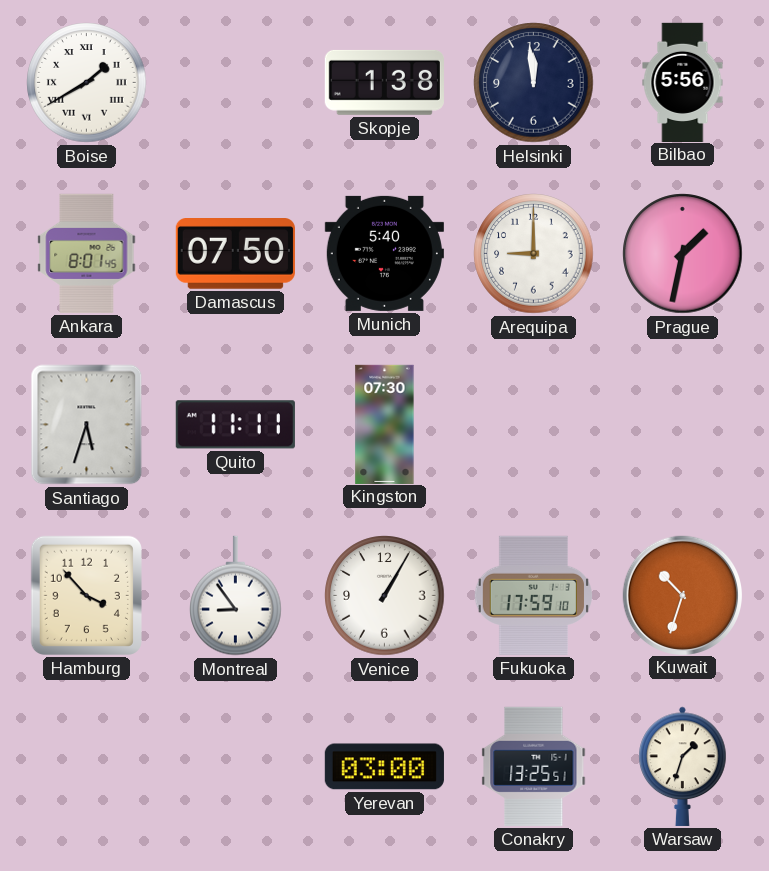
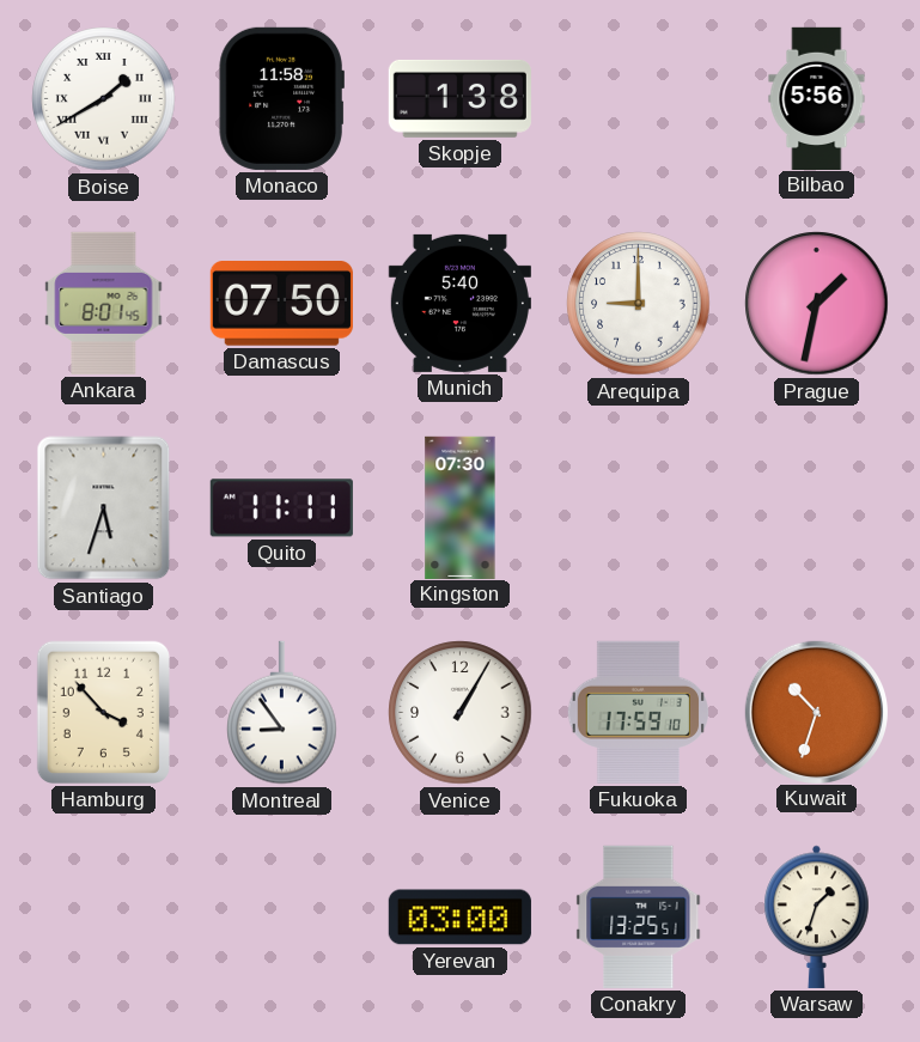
Monaco: none -> 11:58 (281, 98)
Helsinki: 11:59 -> none (534, 83)
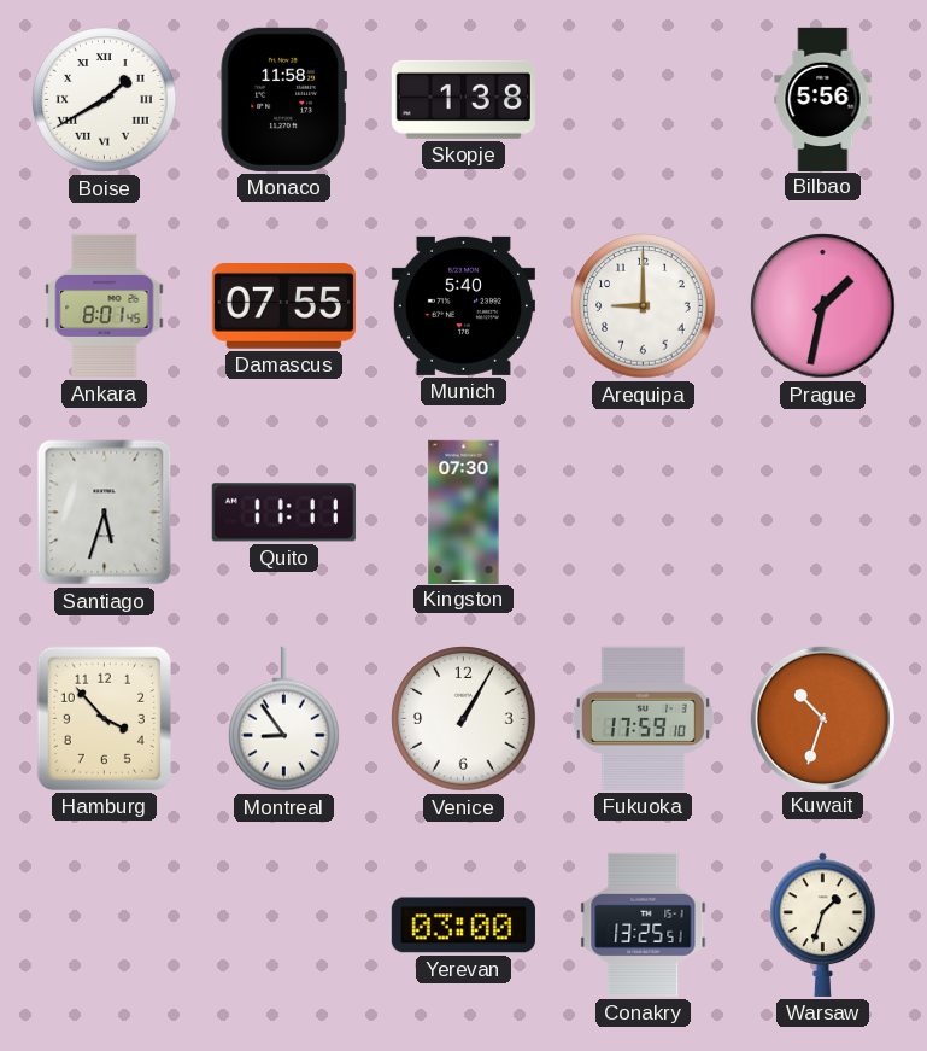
Damascus: 07:50 -> 07:55 (283, 306)
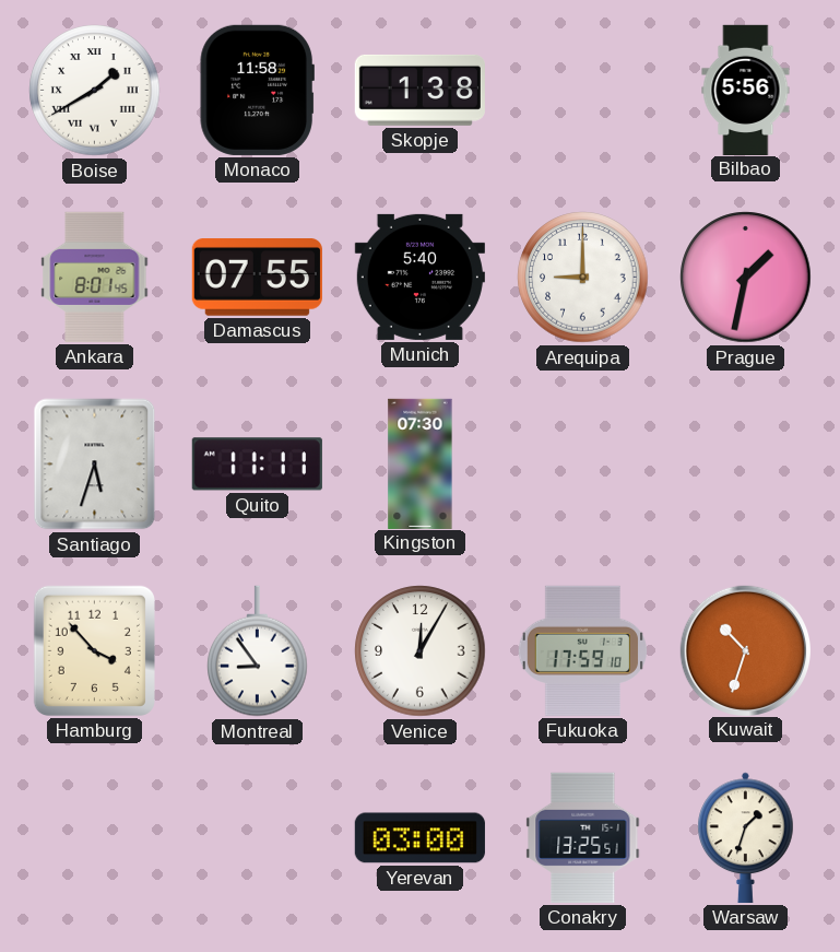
Venice: 1:05 -> 12:05 (421, 651)
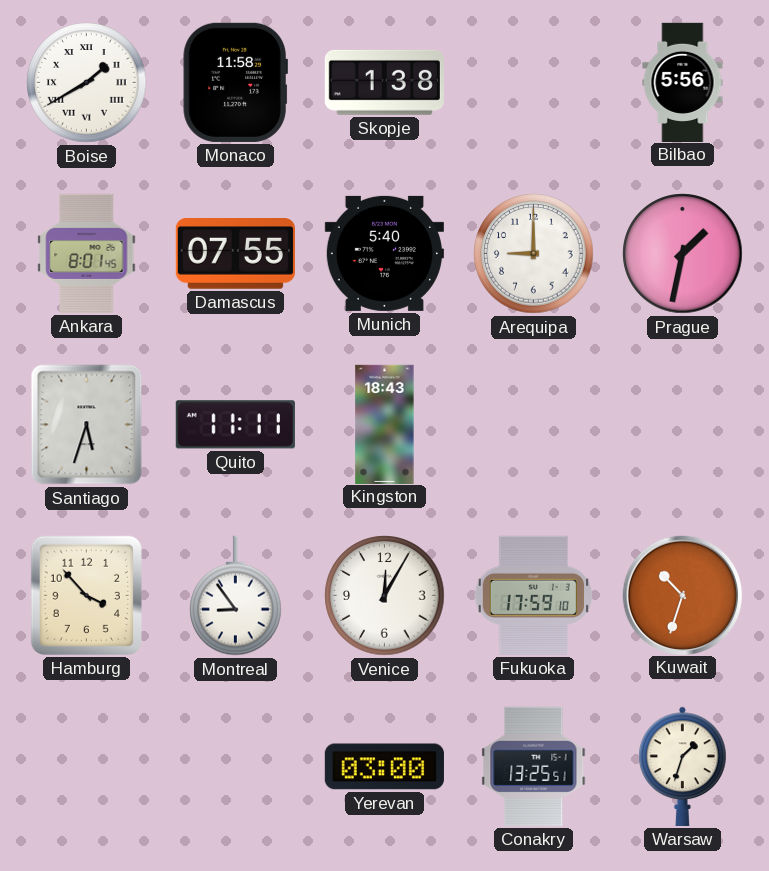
Kingston: 07:30 -> 18:43 (385, 424)
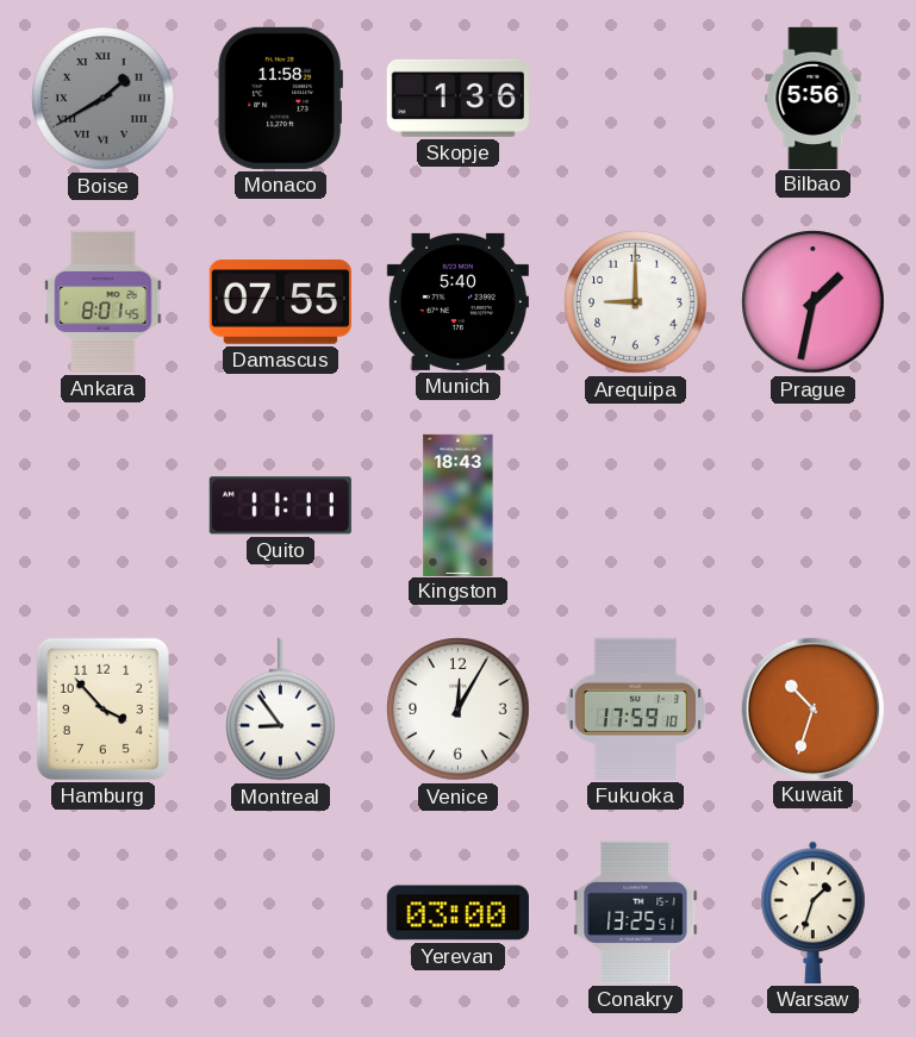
Boise dial: white -> grey (104, 99)
Skopje: 1:38 -> 1:36 (457, 98)
Santiago: 5:33 -> none (87, 425)
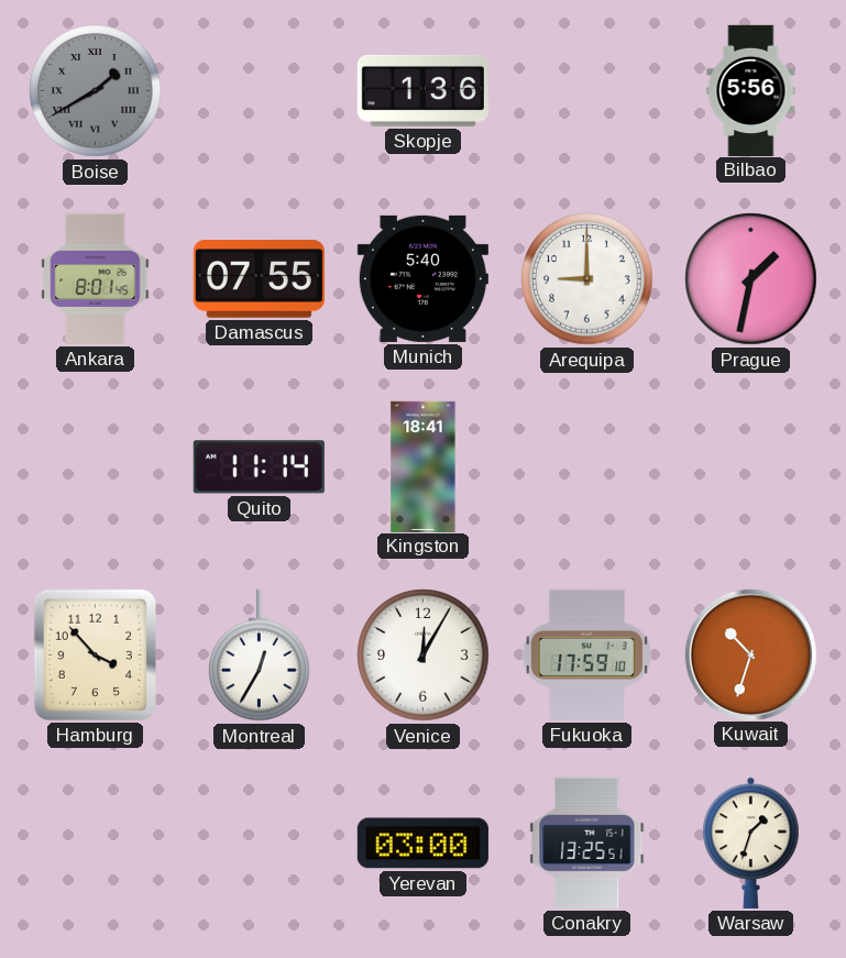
Monaco: 11:58 -> none (280, 98)
Quito: 11:11 -> 11:14 (259, 467)
Kingston: 18:43 -> 18:41 (424, 466)
Montreal: 8:54 -> 12:35 (260, 656)
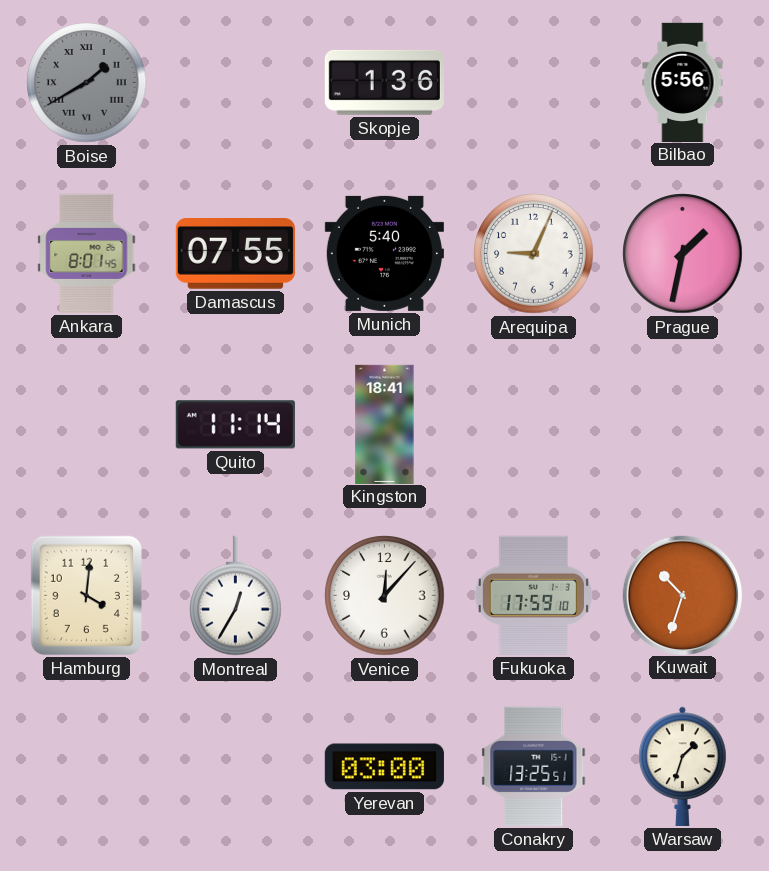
Arequipa: 9:00 -> 9:04 (534, 254)
Hamburg: 3:53 -> 4:01 (86, 595)
Venice: 12:05 -> 12:07 (385, 596)
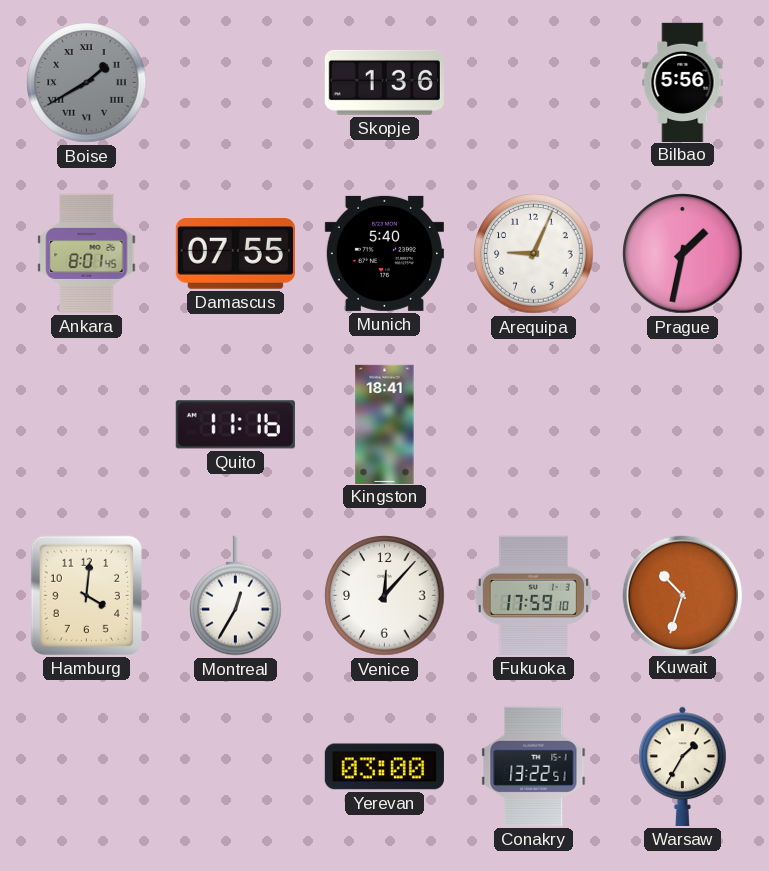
Quito: 11:14 -> 11:16 (235, 425)
Conakry: 13:25 -> 13:22 (534, 766)
Warsaw: 1:33 -> 1:35 (683, 766)
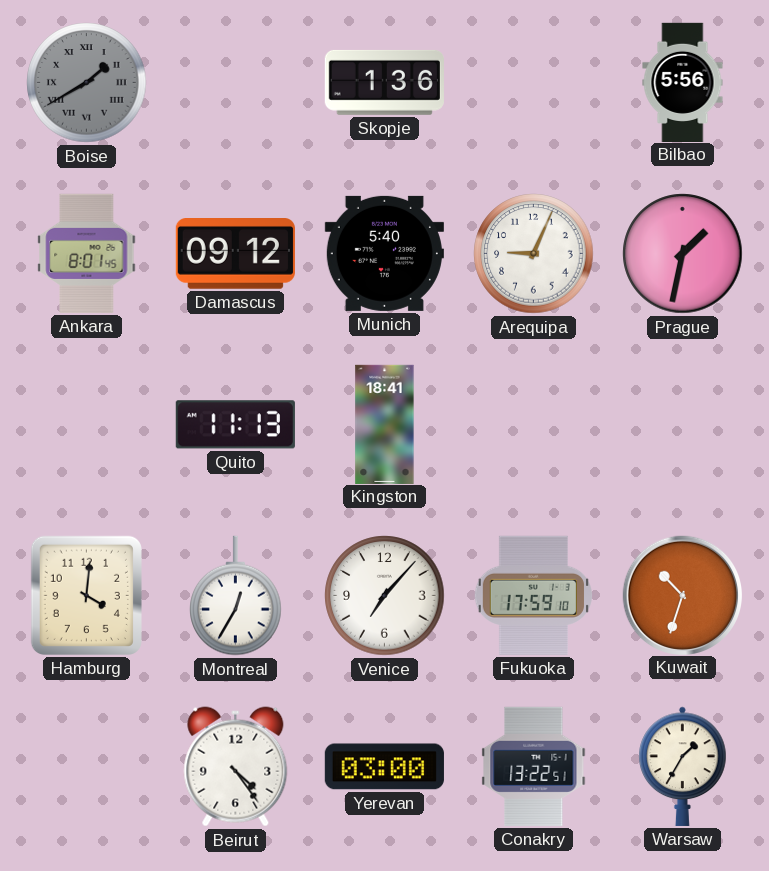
Damascus: 07:55 -> 09:12 (235, 254)
Quito: 11:16 -> 11:13 (235, 425)
Venice: 12:07 -> 7:07 (385, 596)
Beirut: none -> 4:24 (236, 767)
